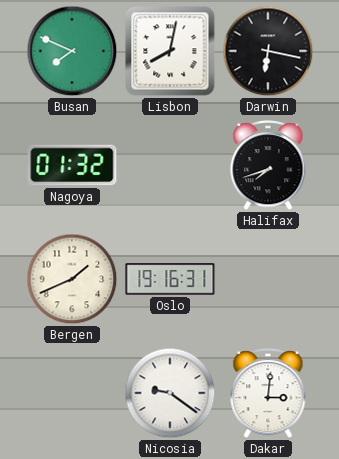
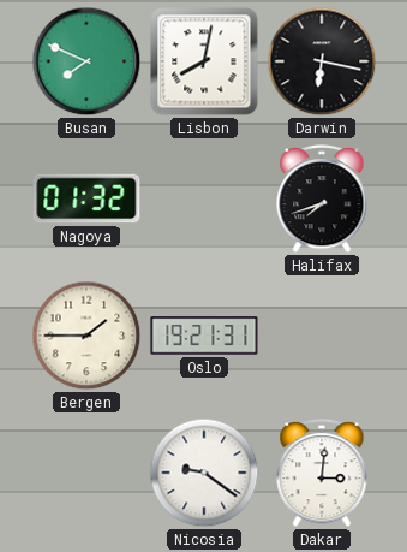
Bergen: 1:41 -> 1:45 (86, 336)
Oslo: 19:16 -> 19:21 (204, 336)
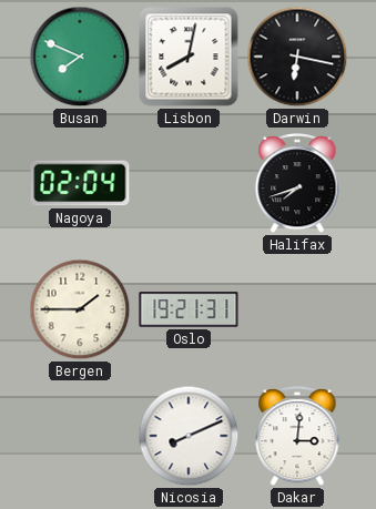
Nagoya: 01:32 -> 02:04 (80, 183)
Nicosia: 9:21 -> 8:11 (189, 436)
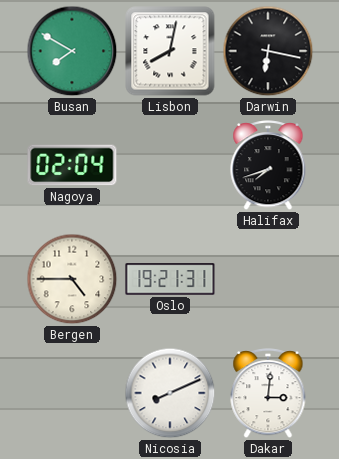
Busan: 7:49 -> 7:50 (72, 51)
Bergen: 1:45 -> 4:45 (72, 279)
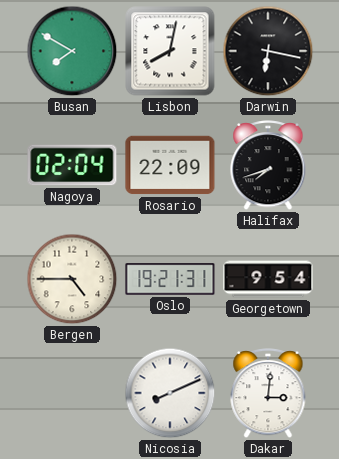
Rosario: none -> 22:09 (170, 165)
Georgetown: none -> 9:54 (268, 279)
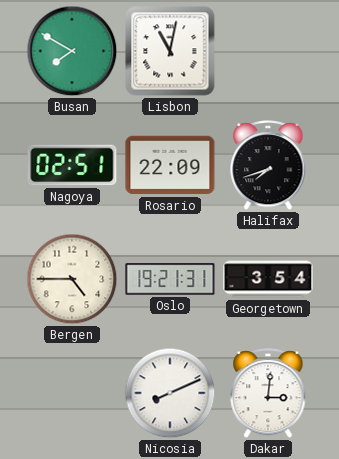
Lisbon: 8:02 -> 11:02 (170, 51)
Darwin: 6:17 -> none (268, 51)
Nagoya: 02:04 -> 02:51 (72, 165)
Georgetown: 9:54 -> 3:54 (268, 279)
